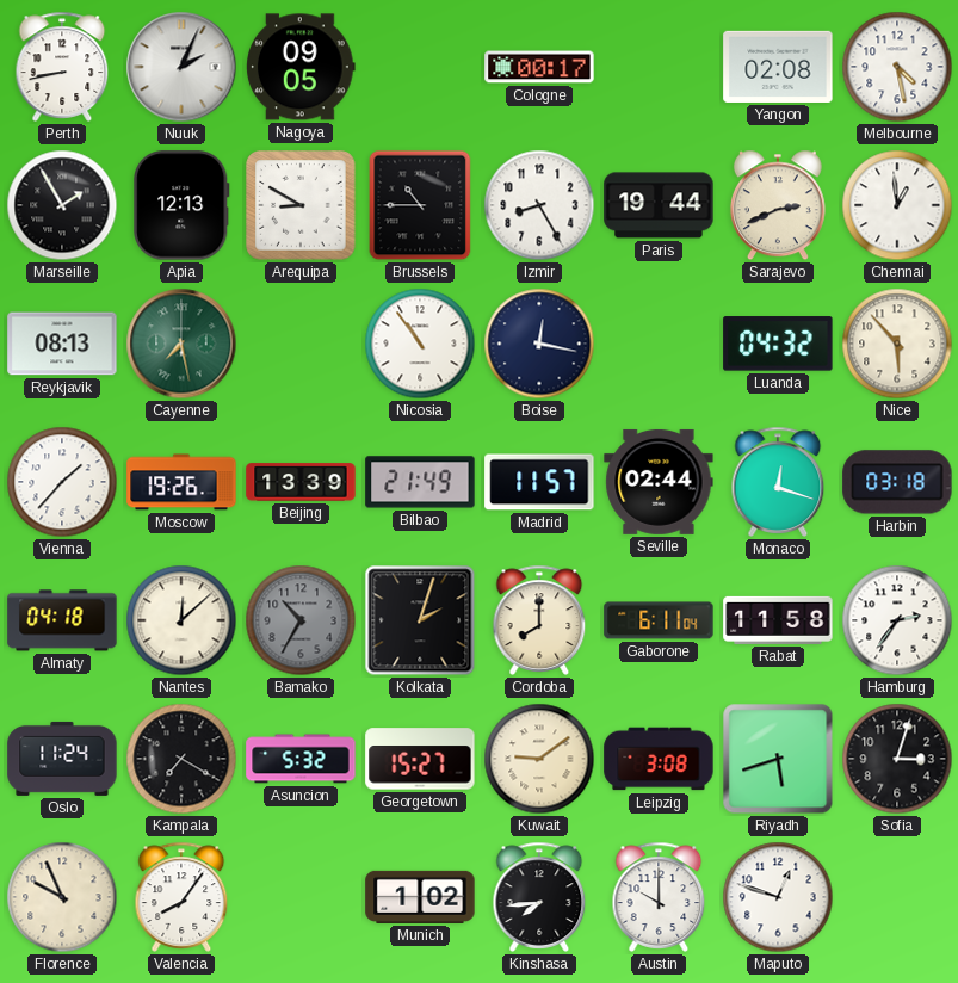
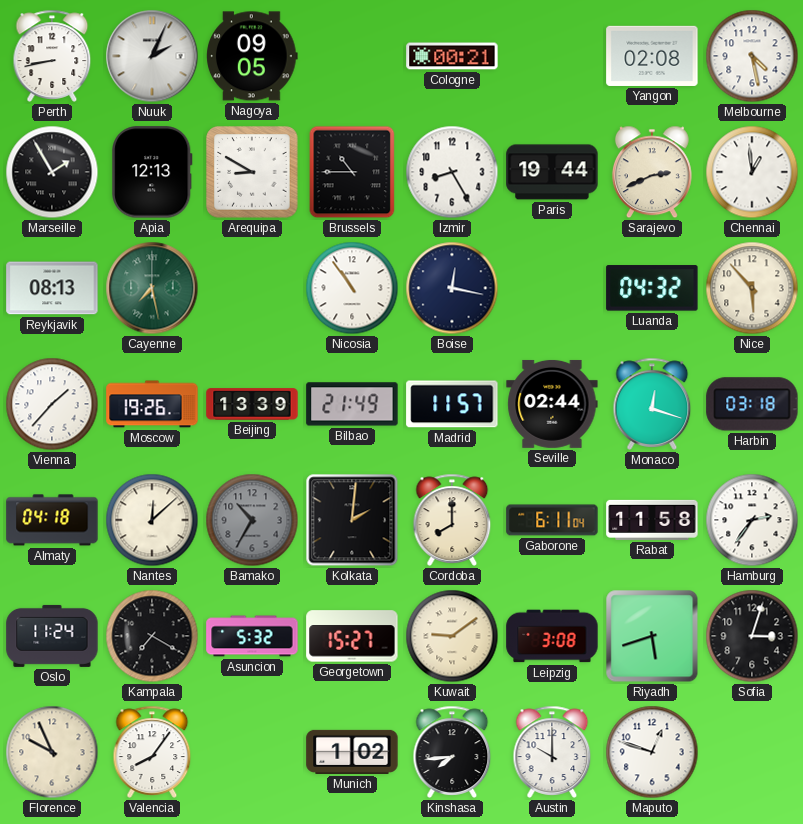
Cologne: 00:17 -> 00:21 (452, 56)
Kolkata: 2:03 -> 2:01 (352, 520)
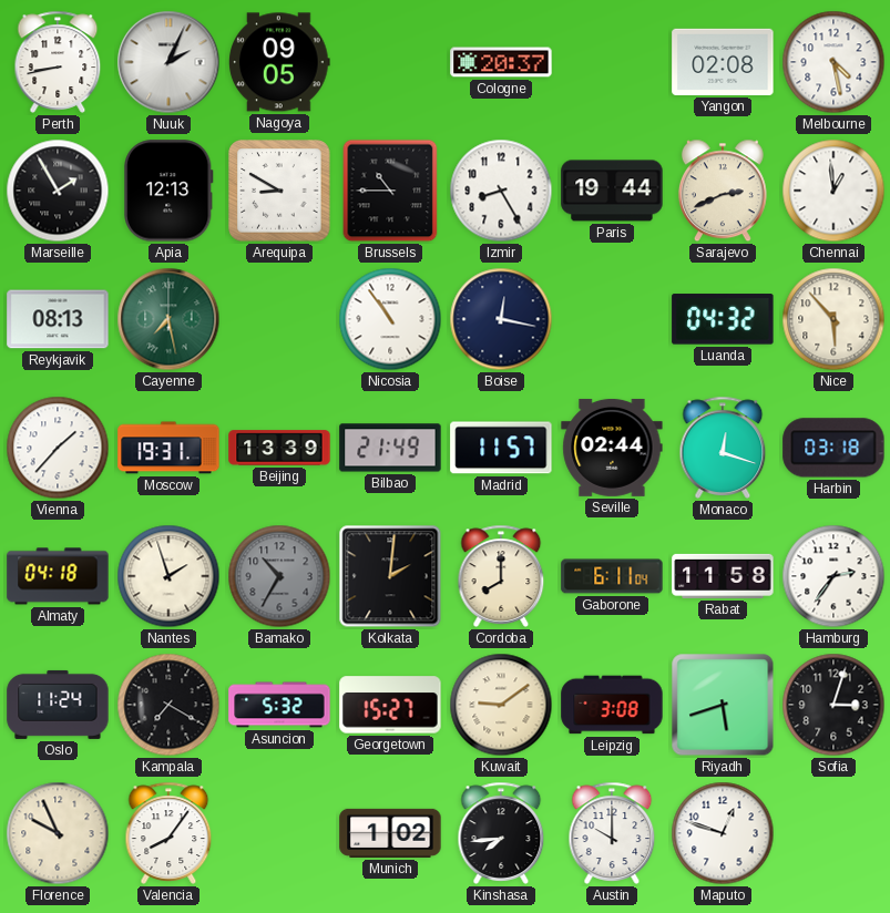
Cologne: 00:21 -> 20:37 (501, 62)
Moscow: 19:26 -> 19:31 (168, 448)
Nantes: 12:08 -> 1:57 (168, 576)
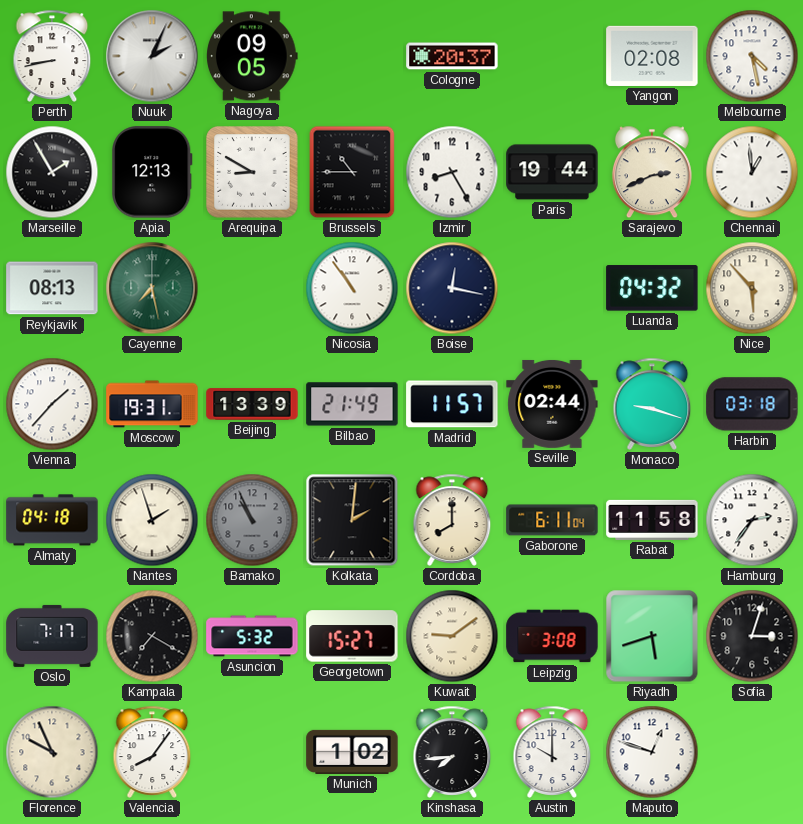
Monaco: 12:18 -> 9:18 (652, 404)
Bamako: 10:35 -> 10:56 (252, 520)
Oslo: 11:24 -> 7:17 (52, 636)
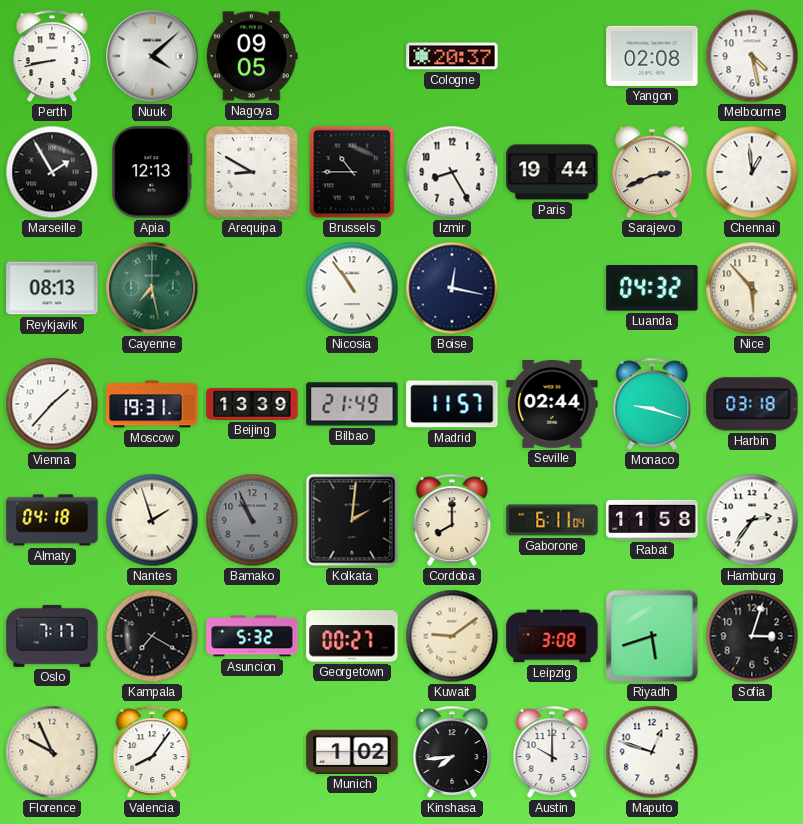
Nuuk: 2:04 -> 4:08 (152, 56)
Georgetown: 15:27 -> 00:27 (352, 636)
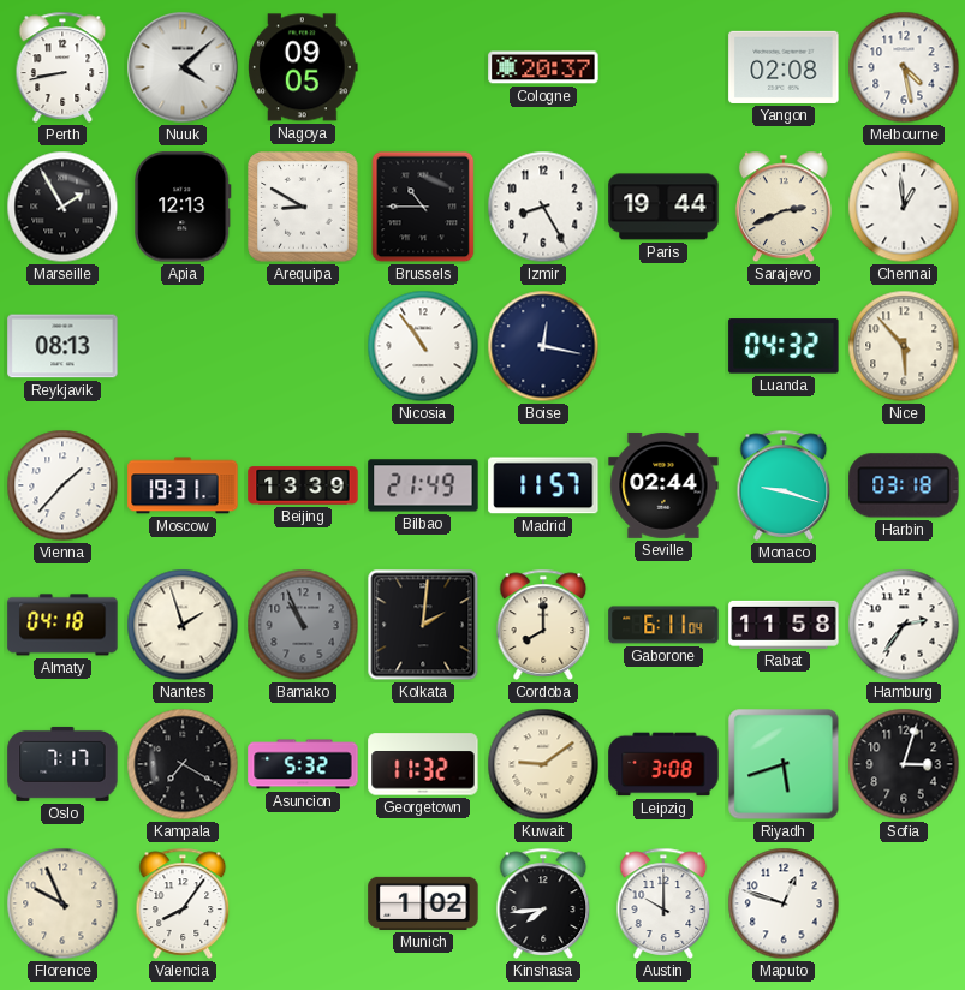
Cayenne: 7:28 -> none (152, 288)
Georgetown: 00:27 -> 11:32 (423, 764)
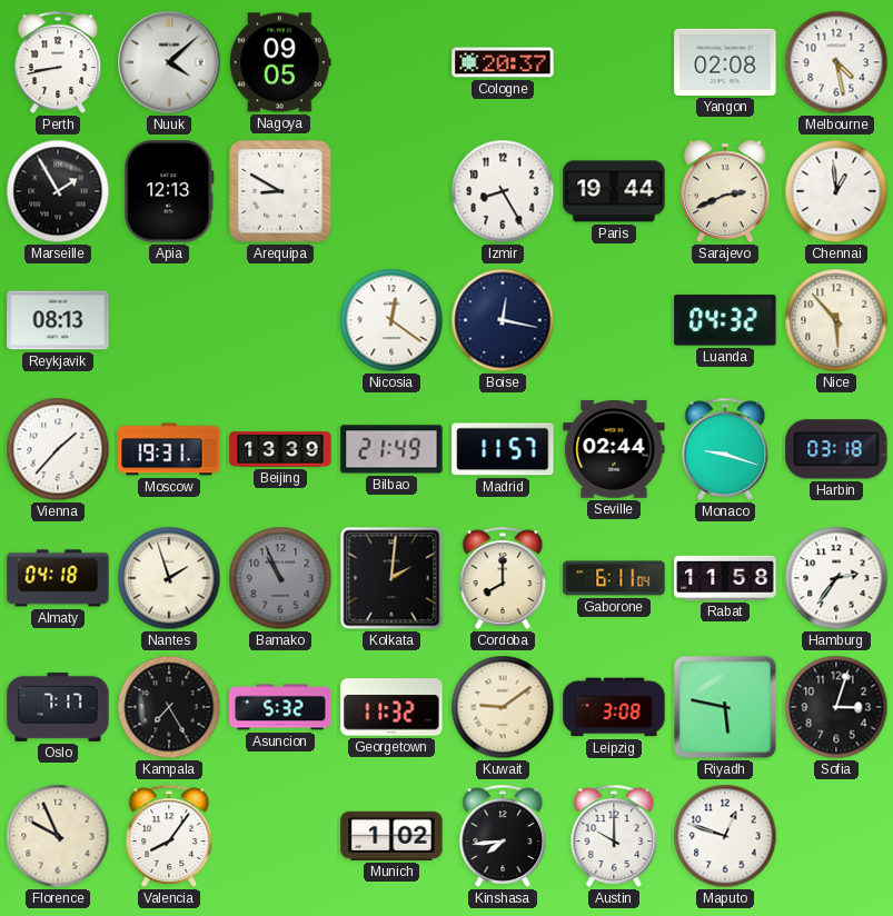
Brussels: 10:45 -> none (423, 207)
Nicosia: 10:54 -> 12:21 (391, 320)
Kampala: 7:20 -> 7:25 (169, 707)
Riyadh: 5:42 -> 5:47 (725, 707)
